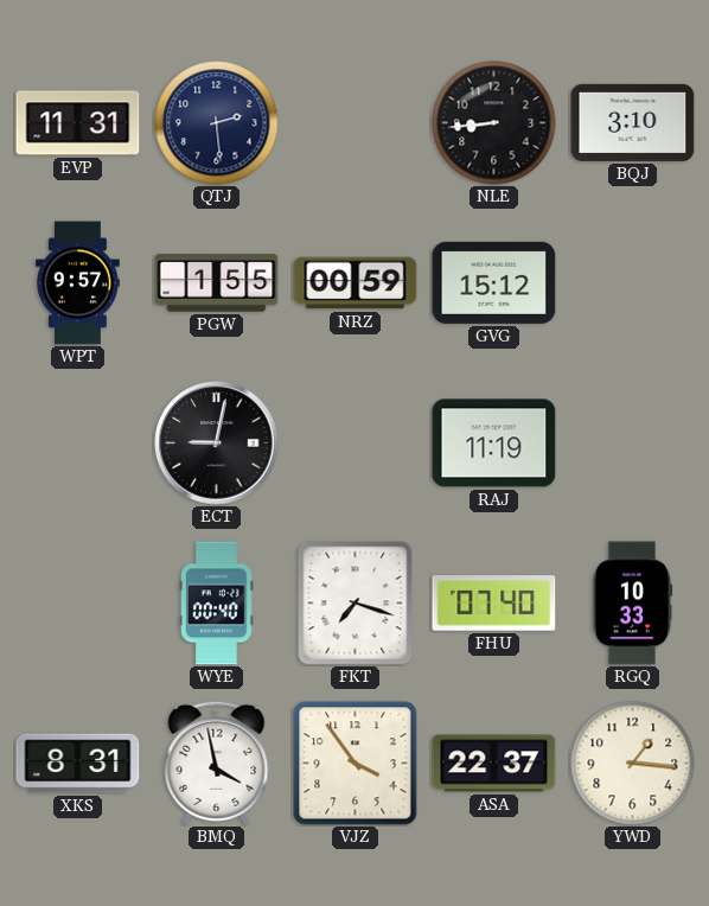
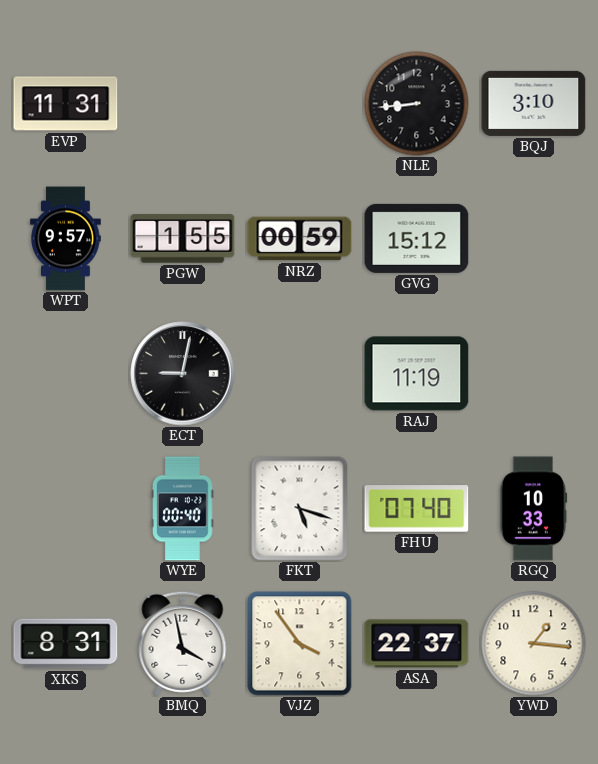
QTJ: 2:29 -> none (217, 123)
FKT: 7:18 -> 5:18 (300, 509)
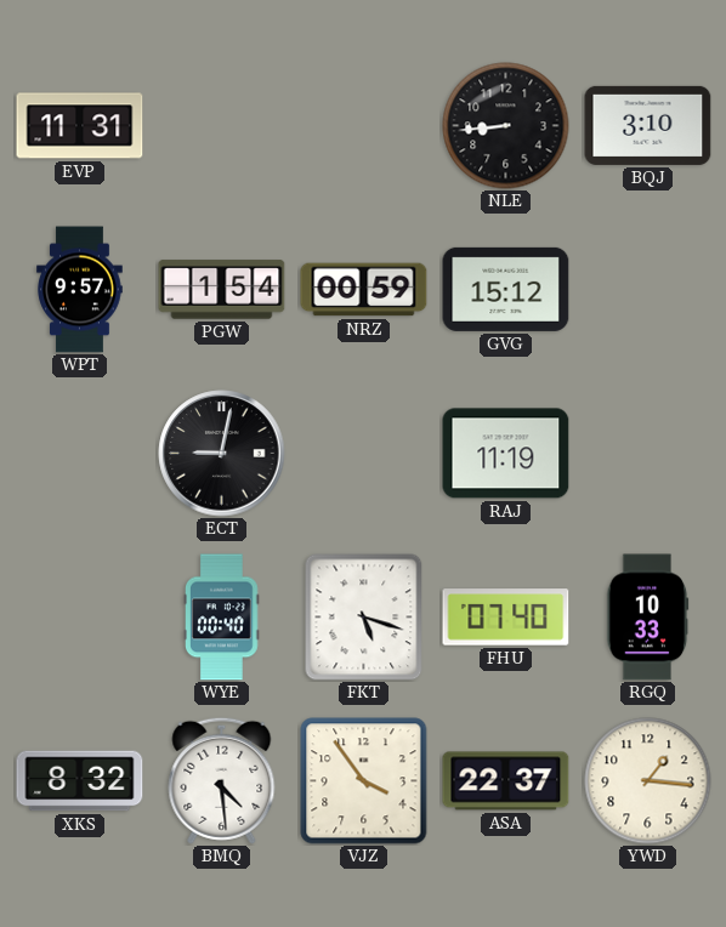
PGW: 1:55 -> 1:54 (222, 290)
XKS: 8:31 -> 8:32 (80, 781)
BMQ: 3:58 -> 4:29 (222, 780)
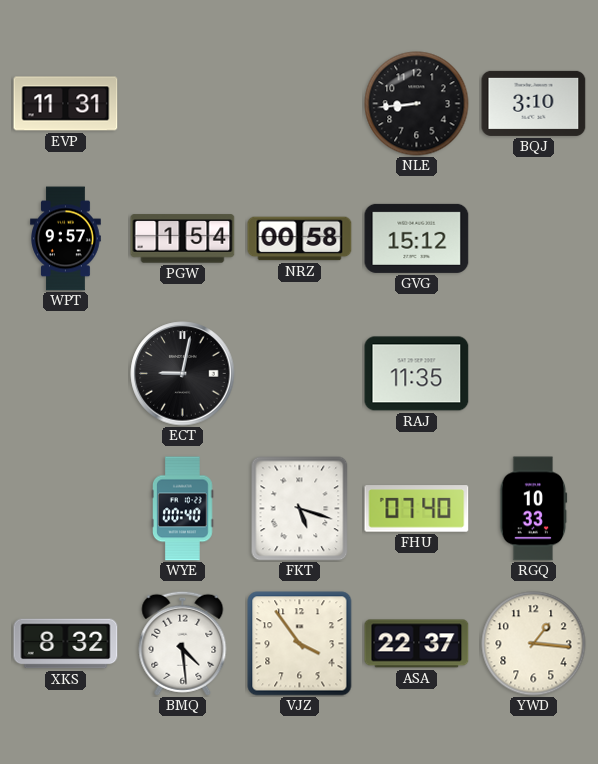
NRZ: 00:59 -> 00:58 (300, 239)
RAJ: 11:19 -> 11:35 (417, 374)
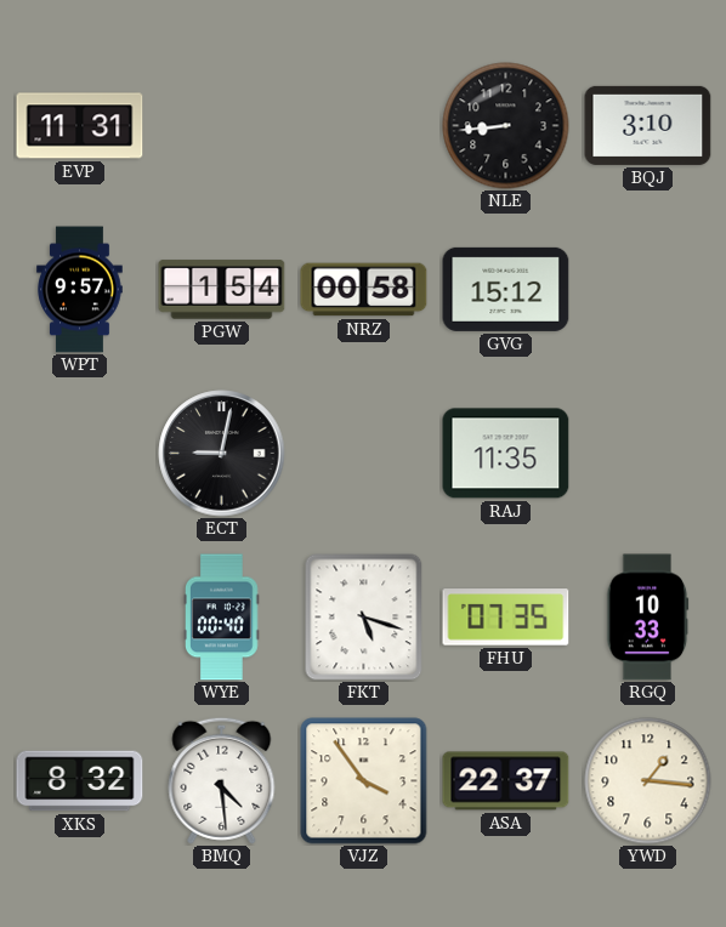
FHU: 07:40 -> 07:35 (506, 618)
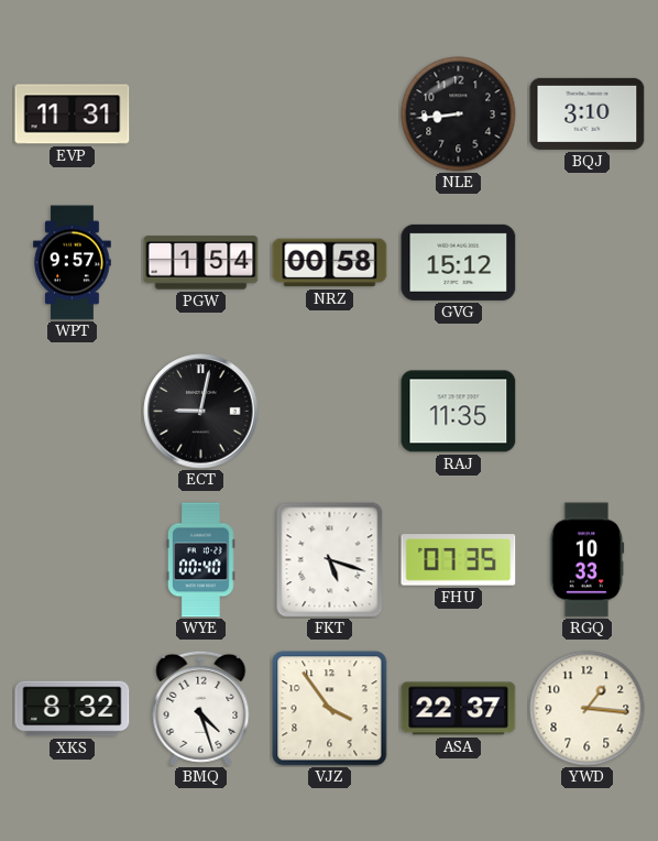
BMQ: 4:29 -> 4:27 (201, 708)
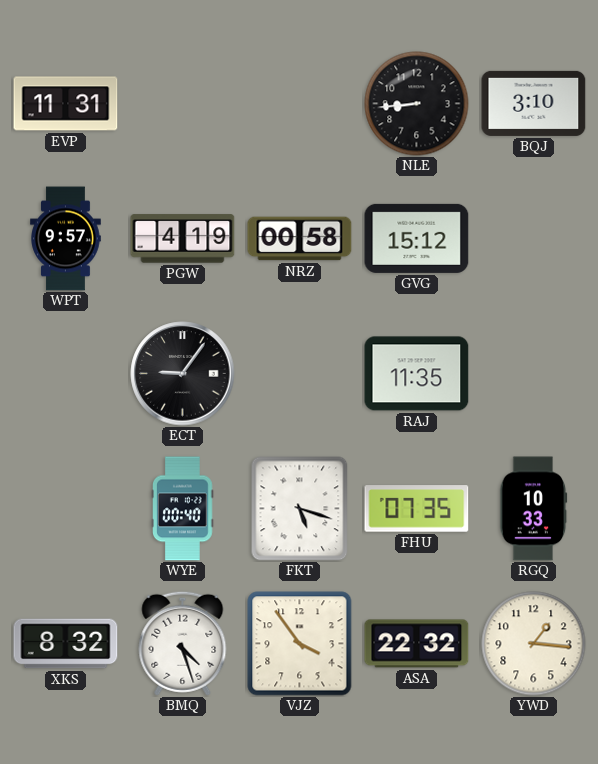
PGW: 1:54 -> 4:19 (183, 239)
ECT: 9:02 -> 9:06 (183, 374)
ASA: 22:37 -> 22:32 (417, 644)
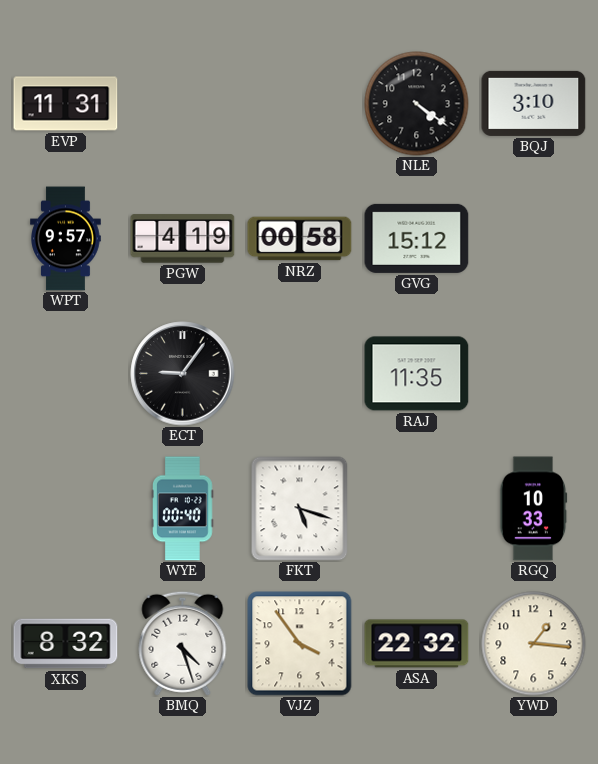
NLE: 8:44 -> 4:21 (417, 104)
FHU: 07:35 -> none (417, 509)
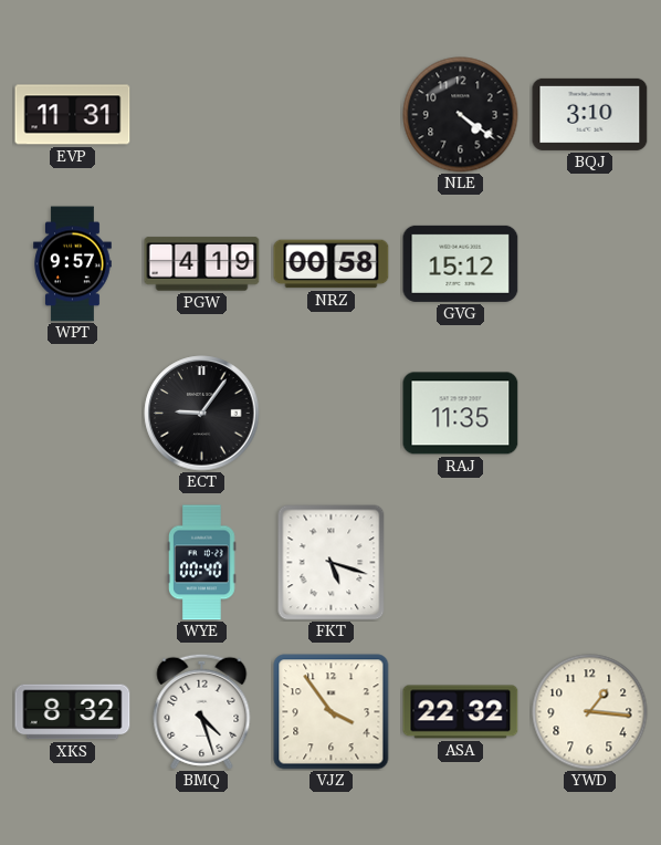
RGQ: 10:33 -> none (534, 509)
